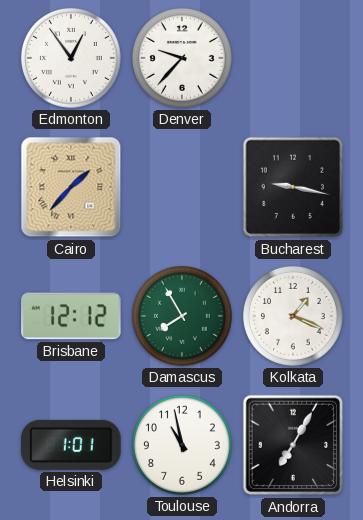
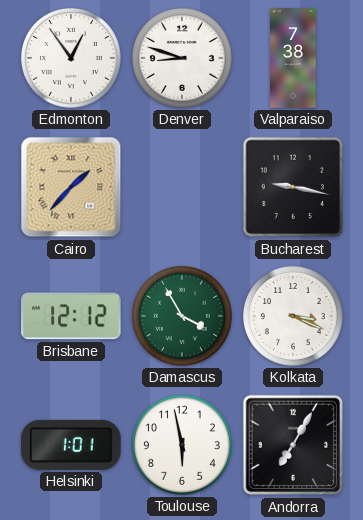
Denver: 9:37 -> 8:48 (182, 58)
Valparaiso: none -> 7:38 (293, 58)
Damascus: 7:55 -> 3:55 (182, 316)
Kolkata: 1:19 -> 3:19 (293, 316)
Toulouse: 10:58 -> 5:58 (182, 445)
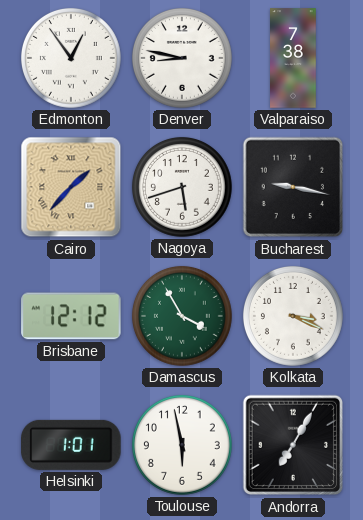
Denver: 8:48 -> 8:47 (182, 58)
Nagoya: none -> 5:42 (182, 187)
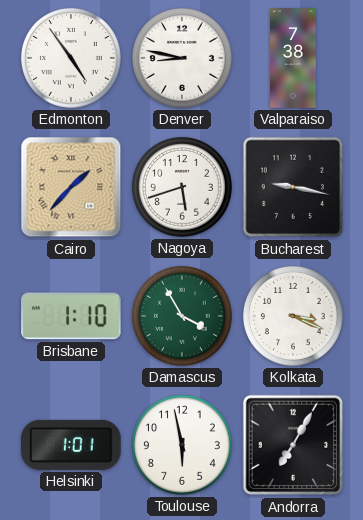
Edmonton: 12:54 -> 4:54 (71, 58)
Brisbane: 12:12 -> 1:10 (71, 316)
